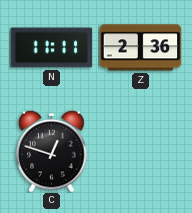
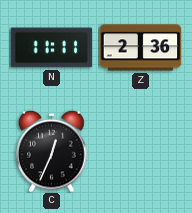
C: 12:48 -> 12:34 (52, 151)
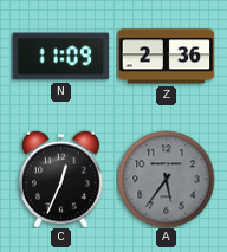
N: 11:11 -> 11:09 (60, 57)
A: none -> 5:36 (166, 179)
